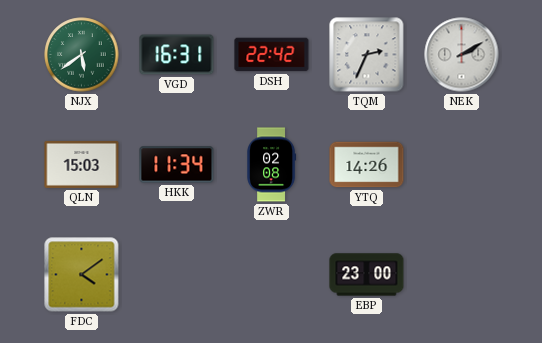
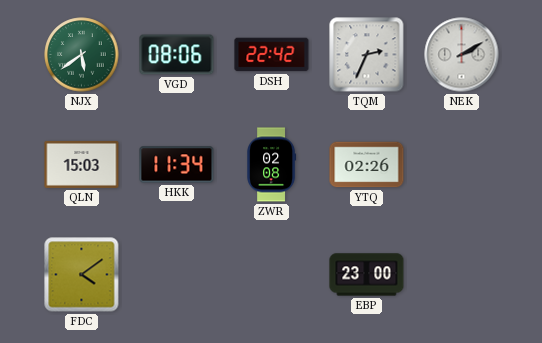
VGD: 16:31 -> 08:06 (177, 55)
YTQ: 14:26 -> 02:26 (367, 165)
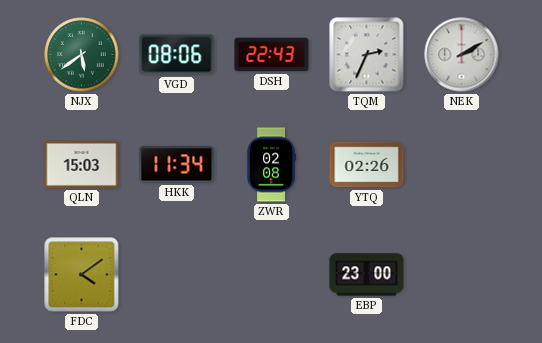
DSH: 22:42 -> 22:43 (272, 55)
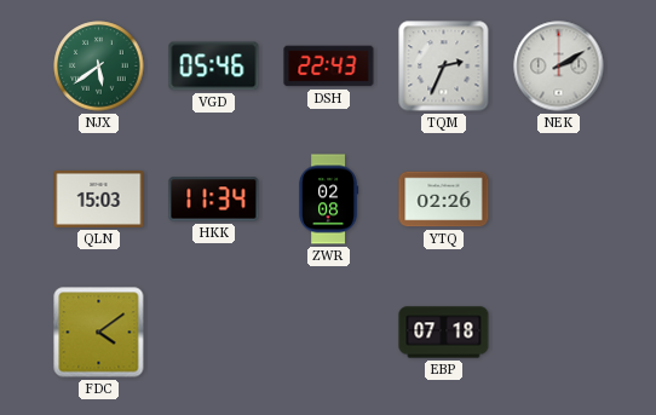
VGD: 08:06 -> 05:46 (214, 67)
EBP: 23:00 -> 07:18 (444, 333)
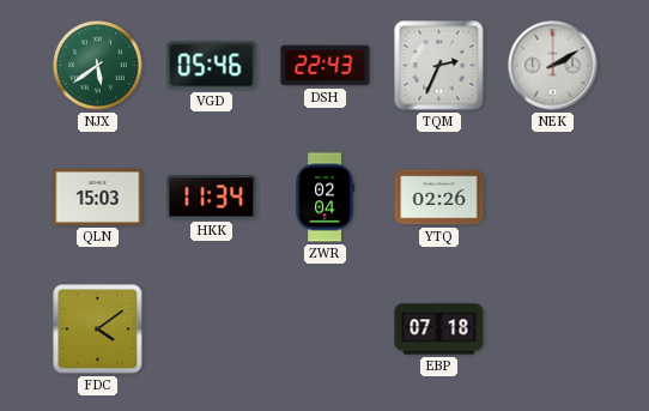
ZWR: 02:08 -> 02:04 (326, 198)
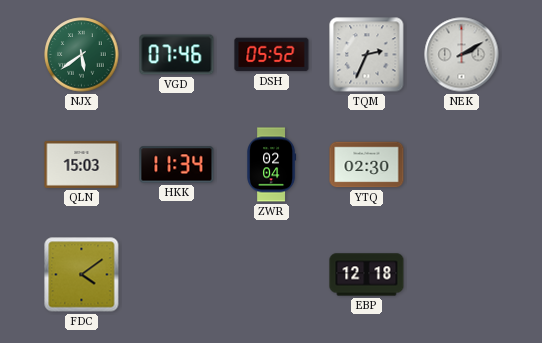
VGD: 05:46 -> 07:46 (177, 55)
DSH: 22:43 -> 05:52 (272, 55)
YTQ: 02:26 -> 02:30 (367, 165)
EBP: 07:18 -> 12:18 (367, 275)
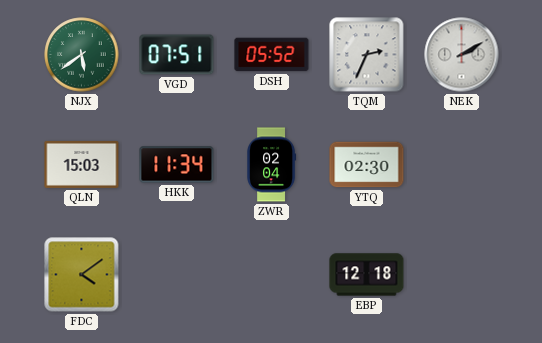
VGD: 07:46 -> 07:51 (177, 55)
